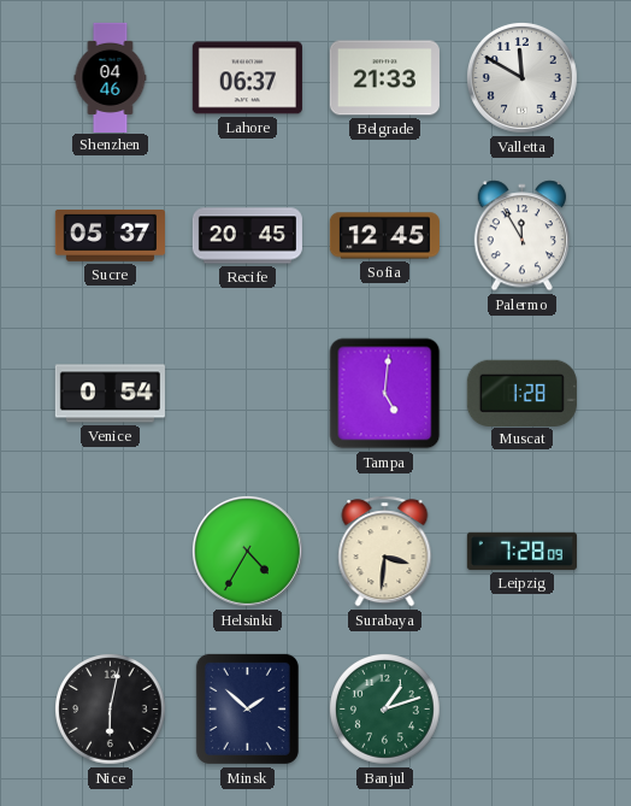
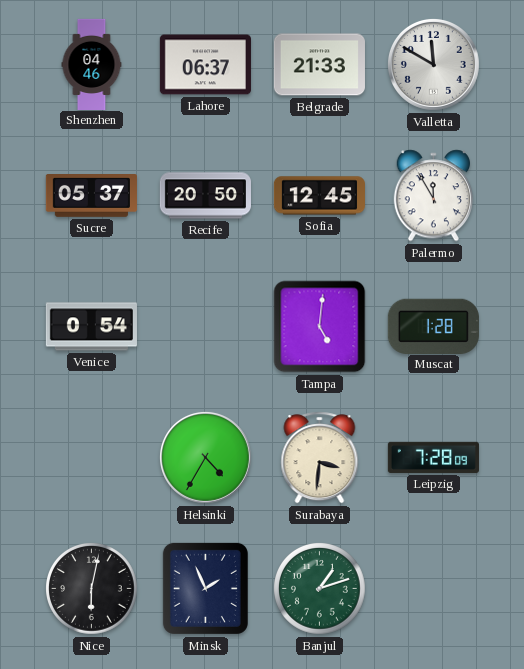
Recife: 20:45 -> 20:50 (205, 196)
Minsk: 1:52 -> 1:56 (205, 588)
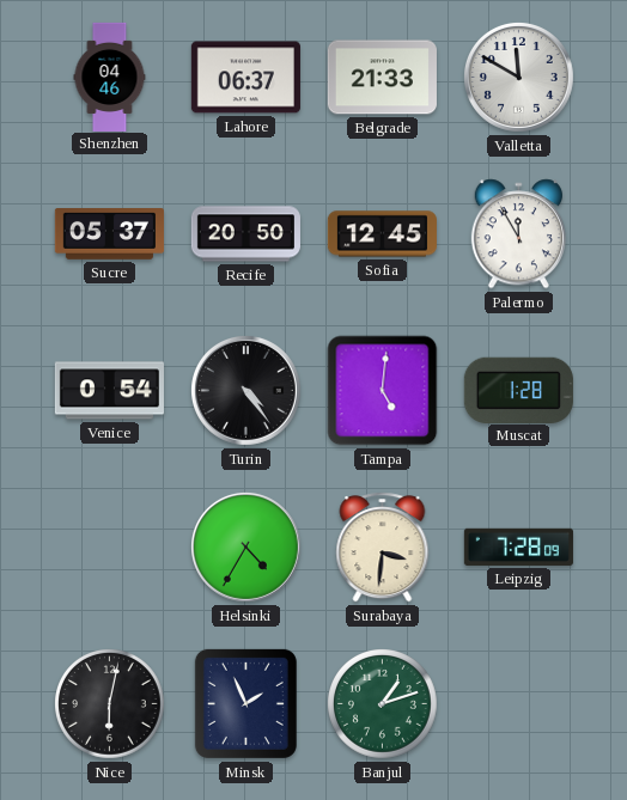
Turin: none -> 4:24 (245, 390)
